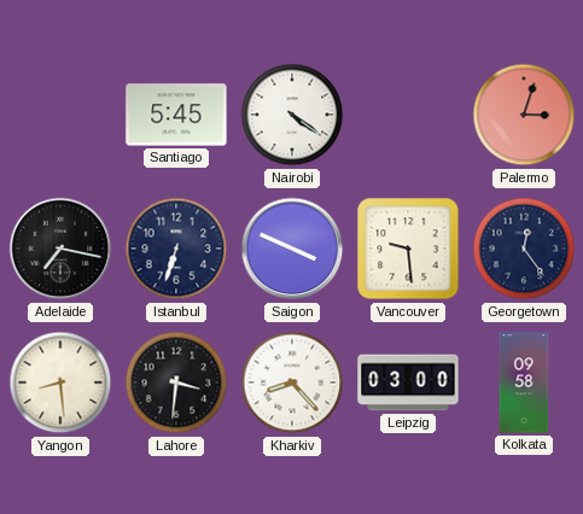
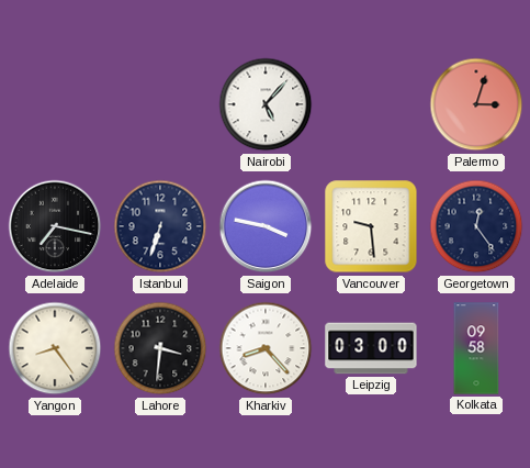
Santiago: 5:45 -> none (176, 115)
Nairobi: 4:21 -> 5:07 (266, 104)
Saigon: 3:49 -> 3:47 (266, 226)
Yangon: 8:29 -> 8:24 (55, 348)
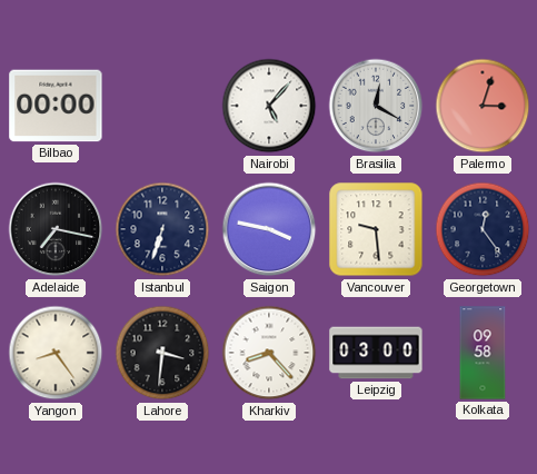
Bilbao: none -> 00:00 (56, 106)
Brasilia: none -> 12:20 (376, 106)
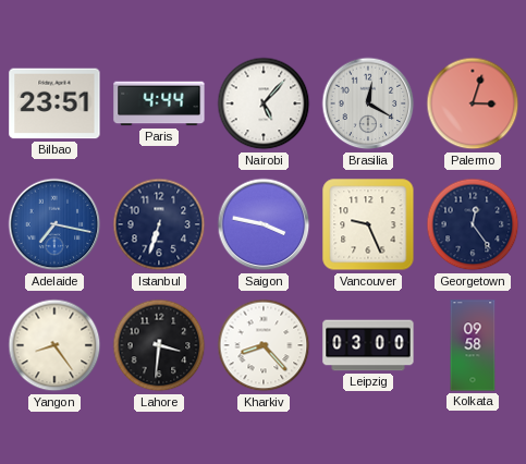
Bilbao: 00:00 -> 23:51 (54, 103)
Paris: none -> 4:44 (159, 103)
Adelaide dial: black -> blue (54, 224)
Vancouver: 9:29 -> 9:26 (368, 224)
